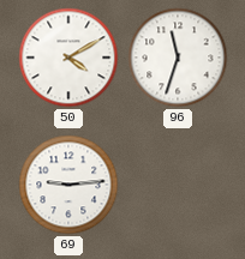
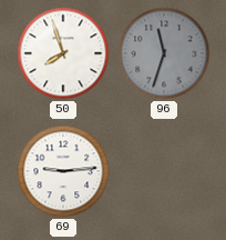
50: 4:10 -> 7:57 (63, 53)
96 dial: white -> grey (164, 53)
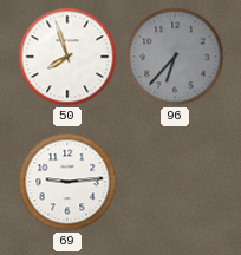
96: 11:33 -> 6:37 (175, 57)
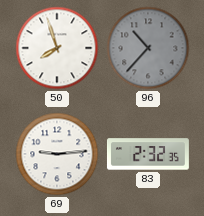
96: 6:37 -> 10:37 (148, 48)
83: none -> 2:32 (148, 154)
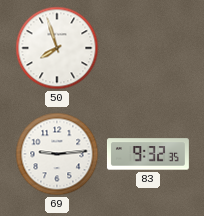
96: 10:37 -> none (148, 48)
83: 2:32 -> 9:32 (148, 154)
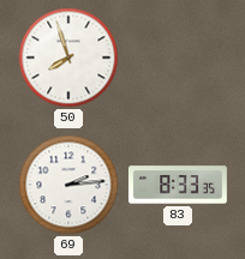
69: 9:14 -> 2:14 (68, 185)
83: 9:32 -> 8:33 (178, 185)
